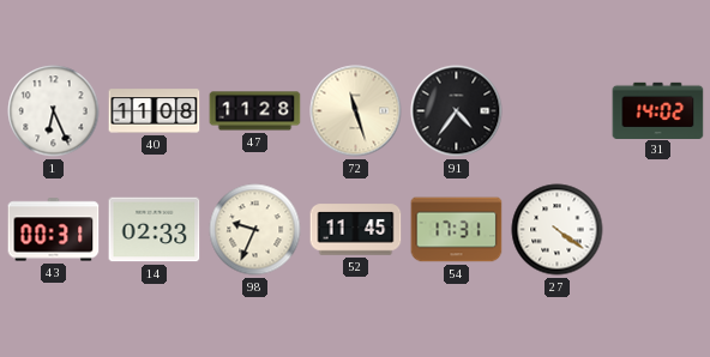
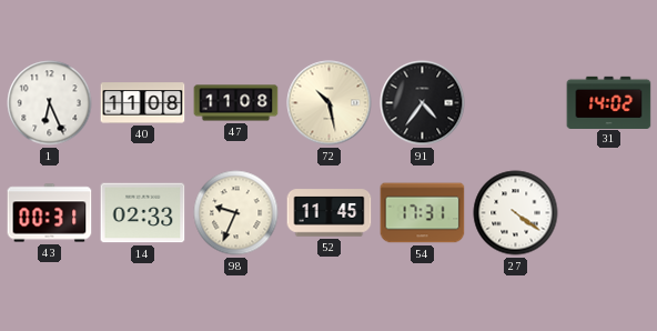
47: 11:28 -> 11:08 (236, 103)
72: 11:27 -> 10:28 (330, 103)
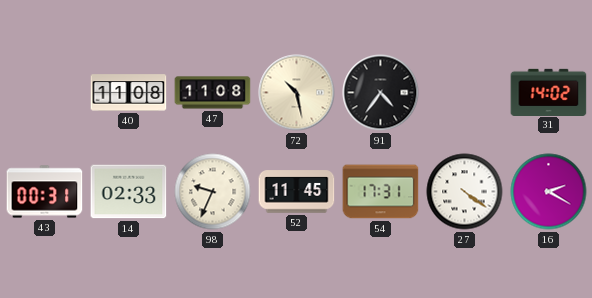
1: 6:26 -> none (50, 103)
16: none -> 2:20 (549, 192)
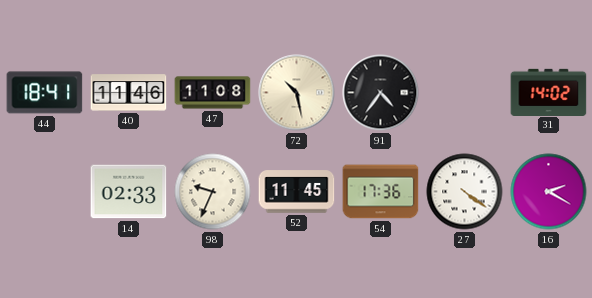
44: none -> 18:41 (45, 93)
40: 11:08 -> 11:46 (129, 93)
43: 00:31 -> none (45, 192)
54: 17:31 -> 17:36 (381, 192)
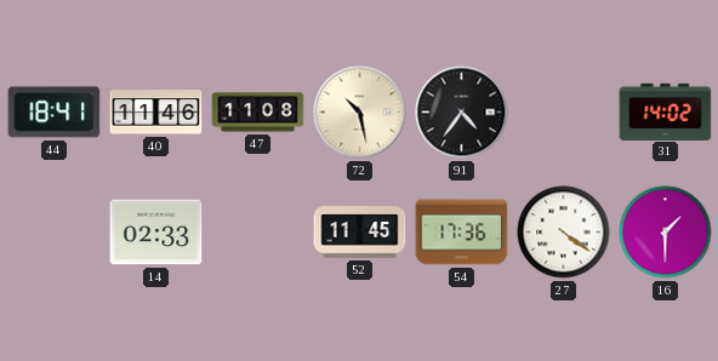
98: 9:34 -> none (213, 192)
16: 2:20 -> 1:30 (666, 233)
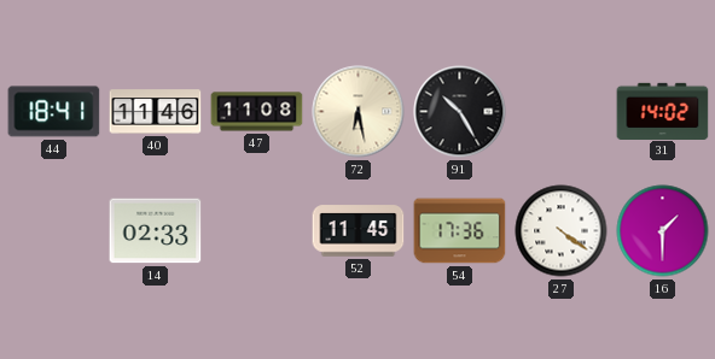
72: 10:28 -> 6:28 (359, 112)
91: 4:36 -> 10:25 (460, 112)
